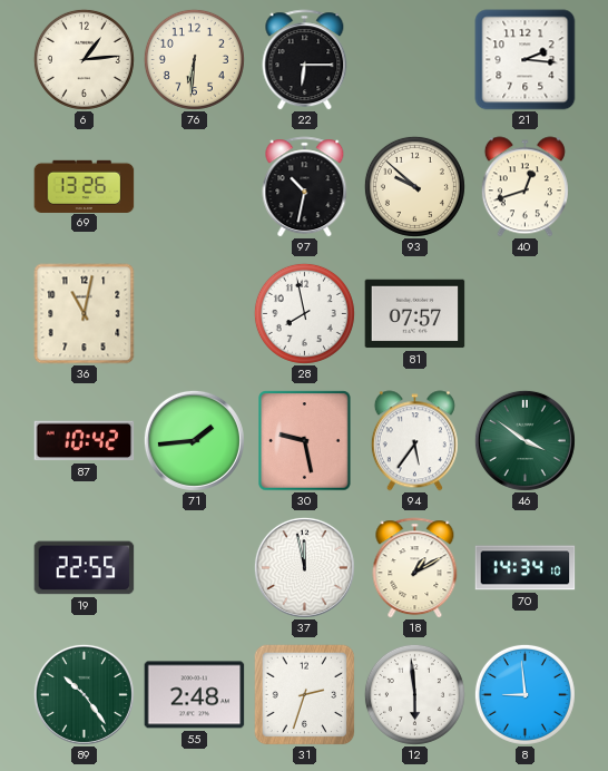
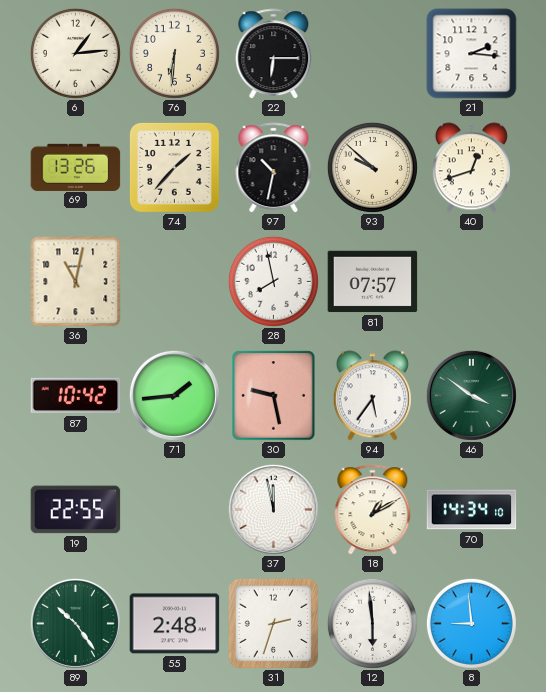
74: none -> 1:37 (174, 167)
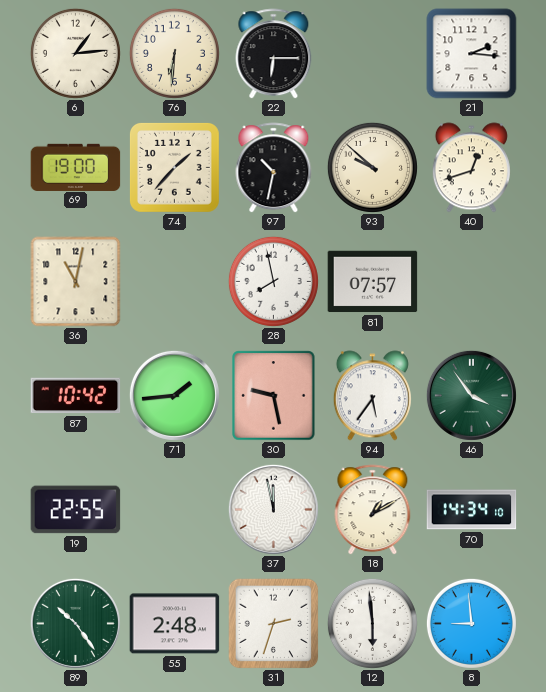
69: 13:26 -> 19:00 (76, 167)
46: 3:51 -> 3:54 (471, 395)
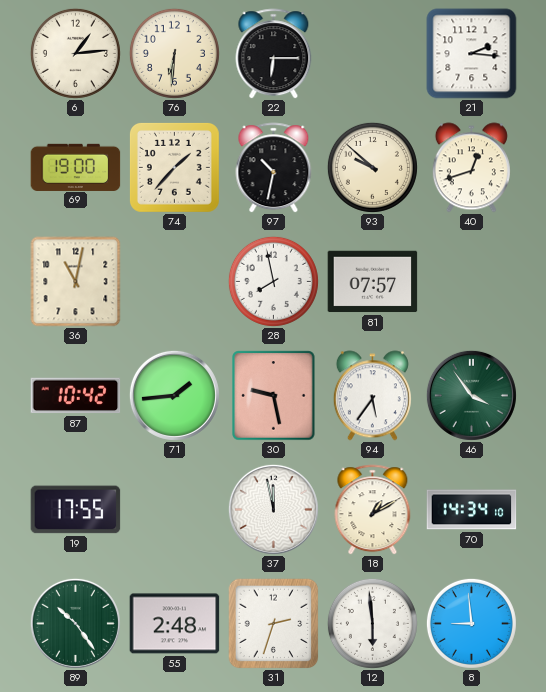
19: 22:55 -> 17:55 (76, 510)
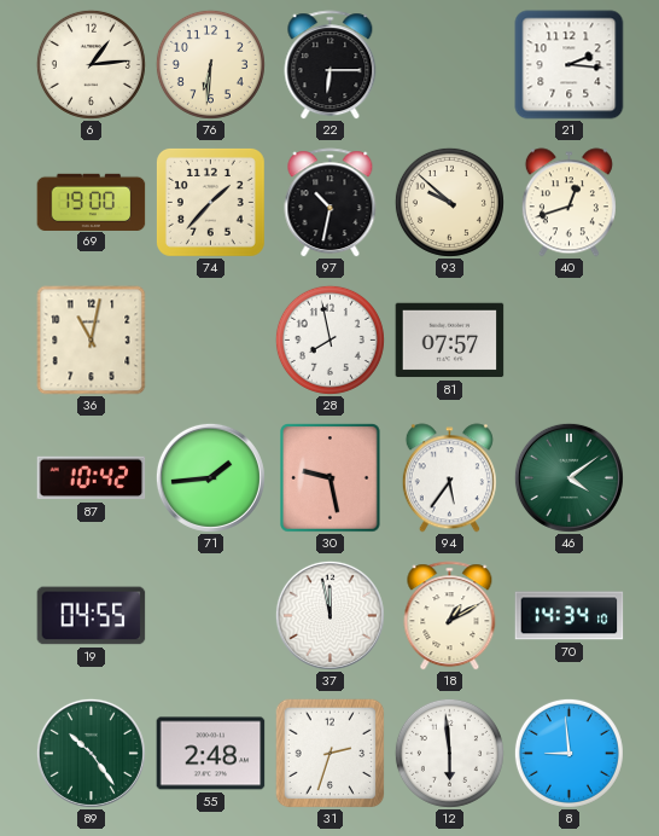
46: 3:54 -> 4:09 (568, 477)
19: 17:55 -> 04:55 (92, 616)
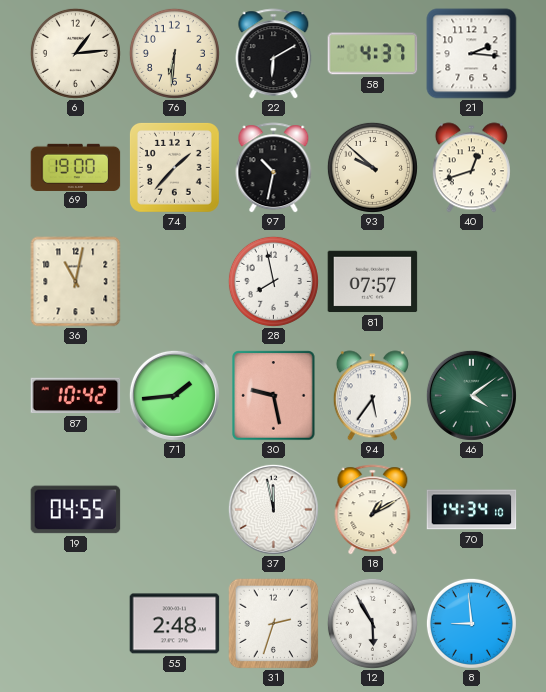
22: 6:15 -> 6:10 (274, 54)
58: none -> 4:37 (373, 54)
89: 10:24 -> none (91, 753)
12: 5:59 -> 5:55 (372, 623)
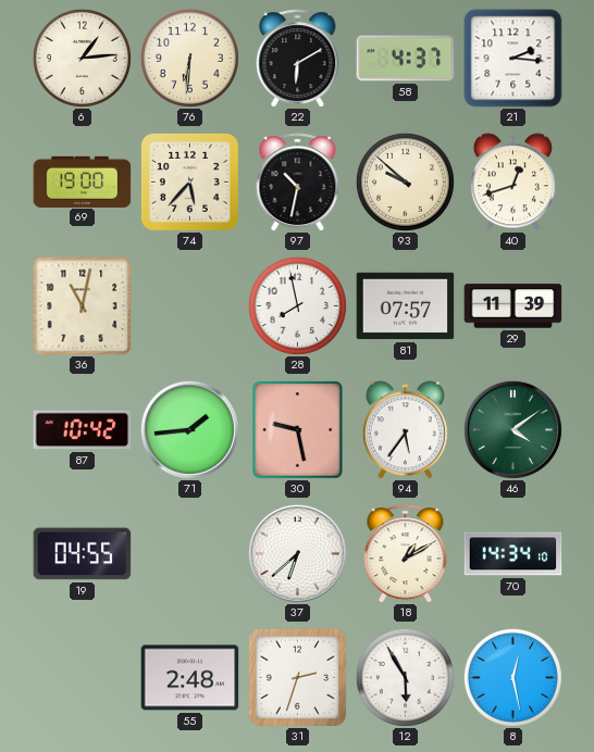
74: 1:37 -> 5:37 (189, 181)
29: none -> 11:39 (513, 306)
37: 11:58 -> 6:38 (297, 553)
8: 8:59 -> 12:28 (512, 677)
